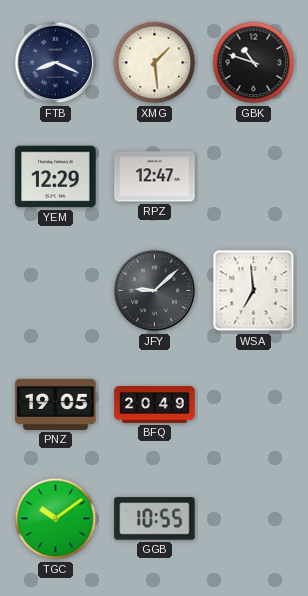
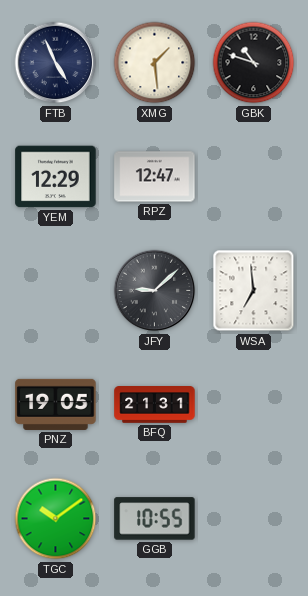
FTB: 8:19 -> 4:56 (56, 63)
BFQ: 20:49 -> 21:31 (155, 405)
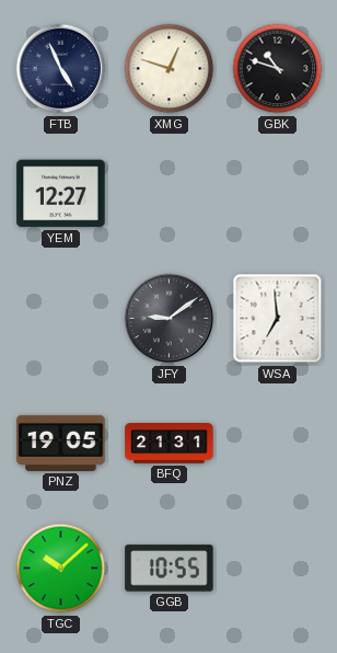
XMG: 1:29 -> 12:48 (170, 69)
YEM: 12:29 -> 12:27 (61, 194)
RPZ: 12:47 -> none (155, 177)
JFY: 9:08 -> 9:09 (170, 319)
TGC: 10:09 -> 10:08 (61, 569)
